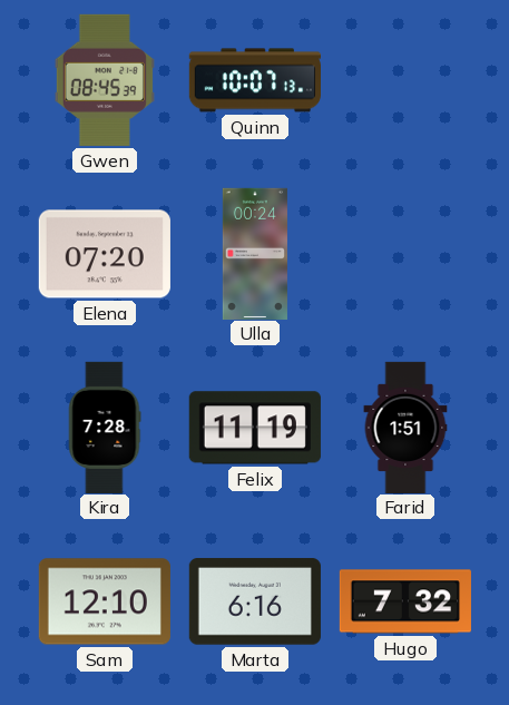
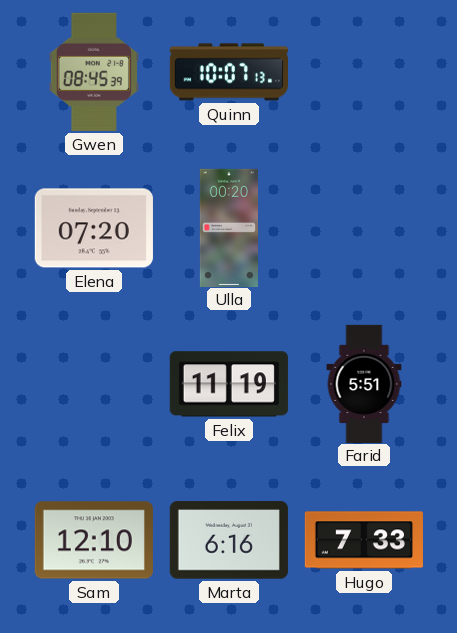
Ulla: 00:24 -> 00:20 (229, 227)
Kira: 7:28 -> none (105, 427)
Farid: 1:51 -> 5:51 (364, 383)
Hugo: 7:32 -> 7:33 (363, 540)
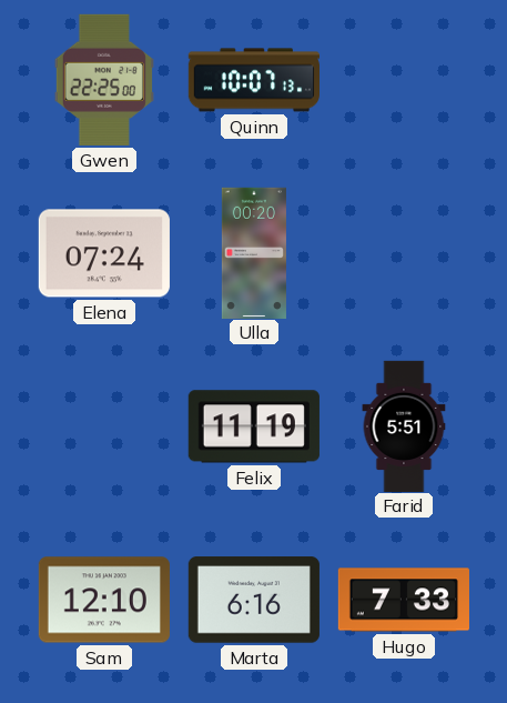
Gwen: 08:45 -> 22:25 (104, 80)
Elena: 07:20 -> 07:24 (104, 253)
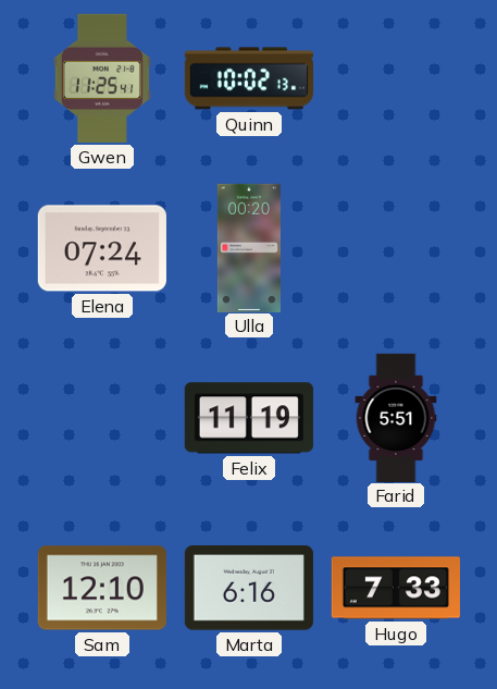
Gwen: 22:25 -> 11:25 (102, 78)
Quinn: 10:07 -> 10:02 (248, 78)
